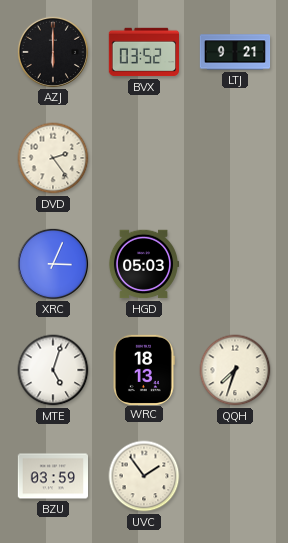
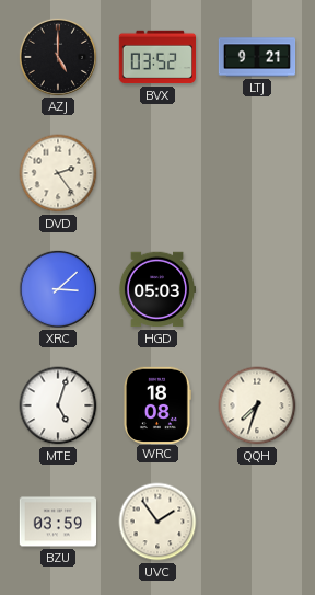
AZJ: 6:00 -> 5:00 (57, 56)
XRC: 3:04 -> 3:08 (57, 288)
WRC: 18:13 -> 18:08 (157, 404)
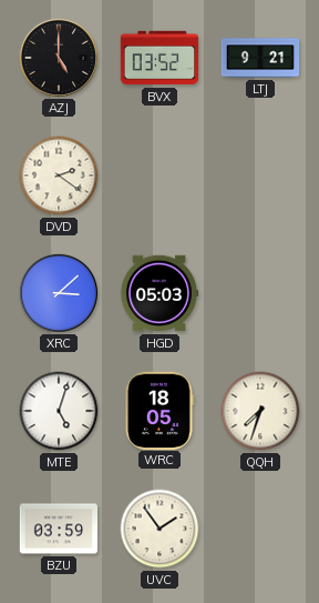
DVD: 2:24 -> 2:21 (59, 175)
WRC: 18:08 -> 18:05 (159, 410)
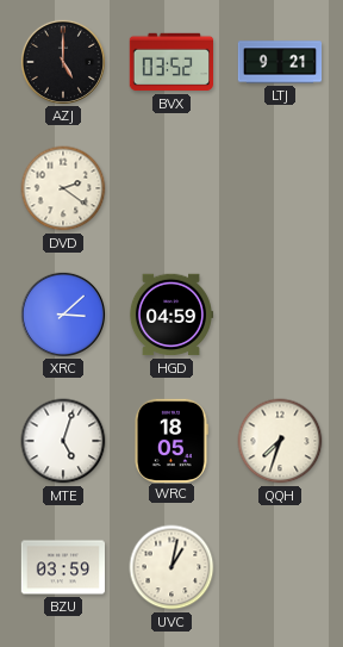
HGD: 05:03 -> 04:59 (170, 315)
UVC: 1:54 -> 1:02 (171, 567)
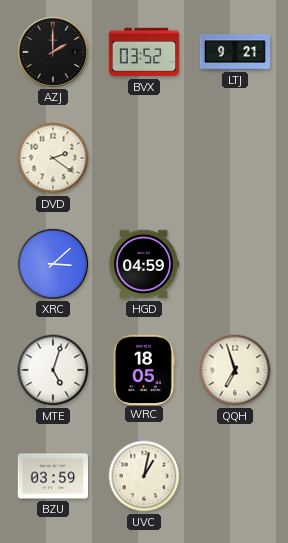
AZJ: 5:00 -> 2:00 (52, 51)
QQH: 7:33 -> 6:57 (235, 370)
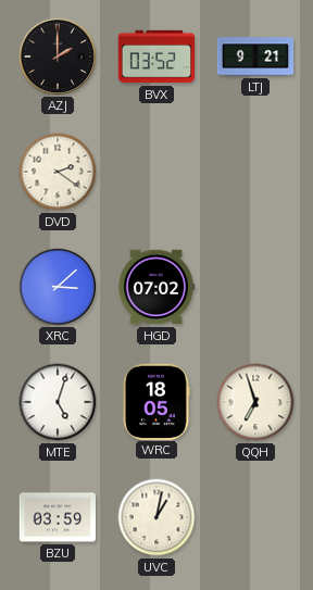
HGD: 04:59 -> 07:02 (155, 287)
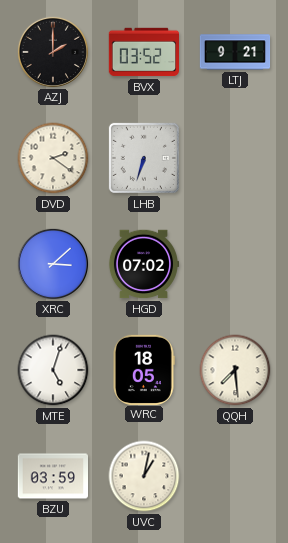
LHB: none -> 6:33 (144, 158)
QQH: 6:57 -> 7:29 (235, 370)
